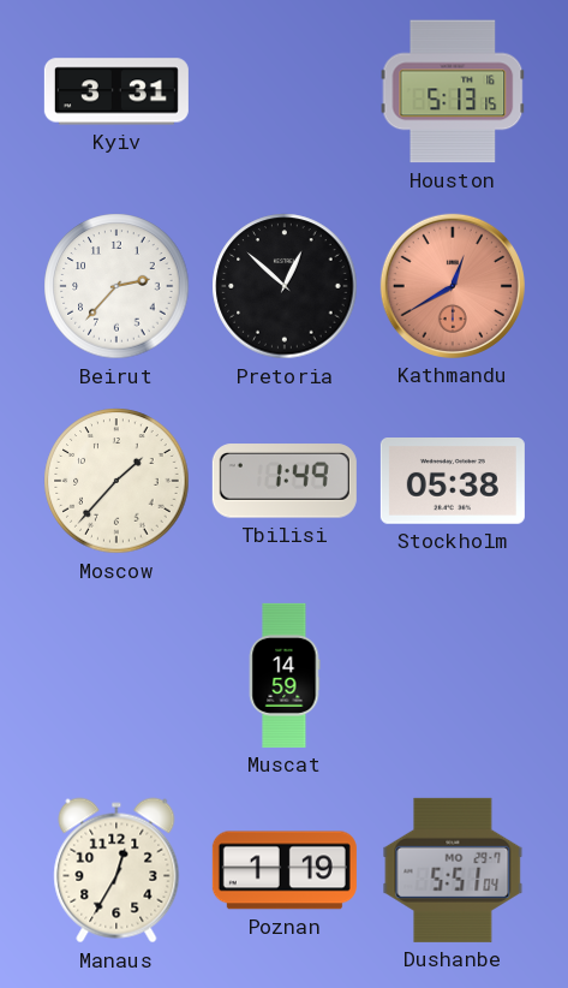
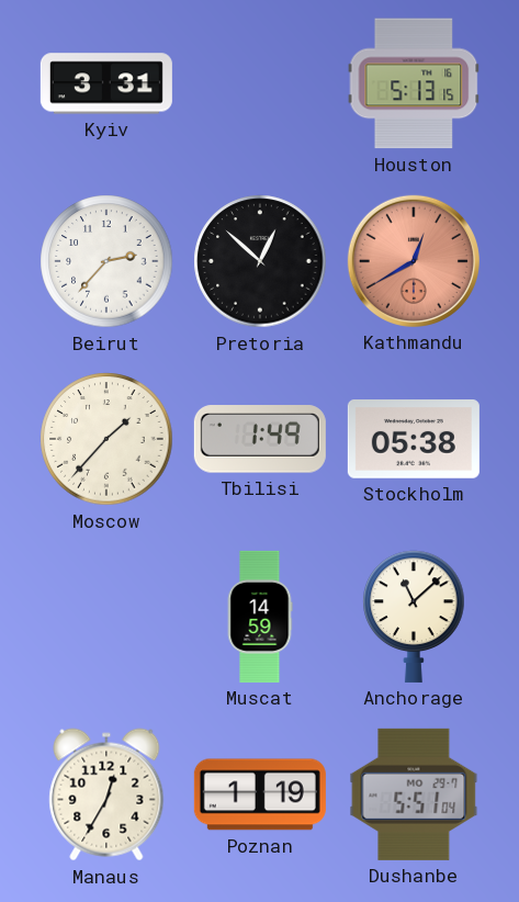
Anchorage: none -> 11:08 (414, 617)
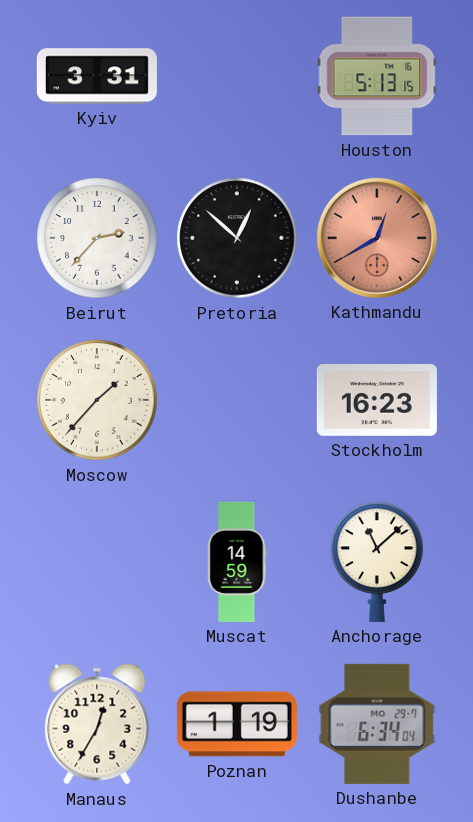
Tbilisi: 1:49 -> none (260, 439)
Stockholm: 05:38 -> 16:23 (377, 401)
Dushanbe: 5:51 -> 6:34 (377, 724)
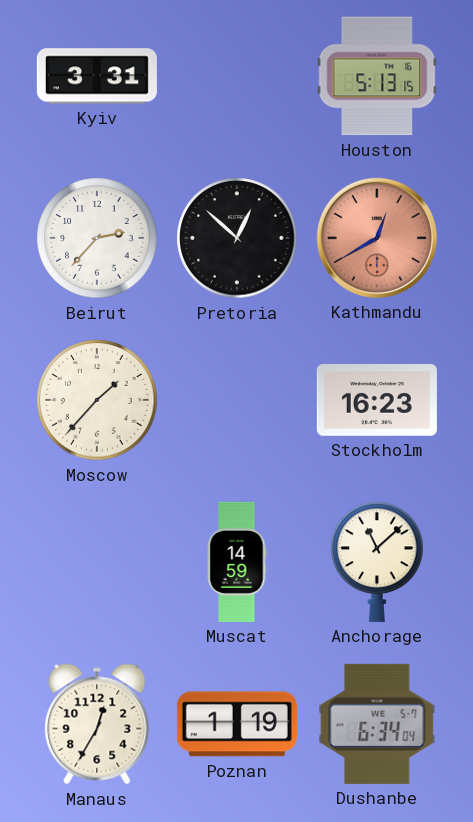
Dushanbe date: MO 29-7 -> WE 5-7 (377, 724)
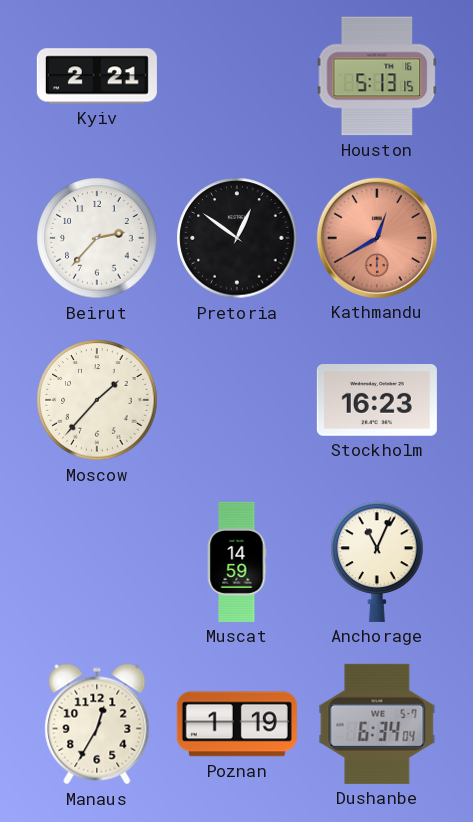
Kyiv: 3:31 -> 2:21 (97, 76)
Pretoria: 12:52 -> 12:51 (237, 238)
Anchorage: 11:08 -> 11:04 (377, 562)
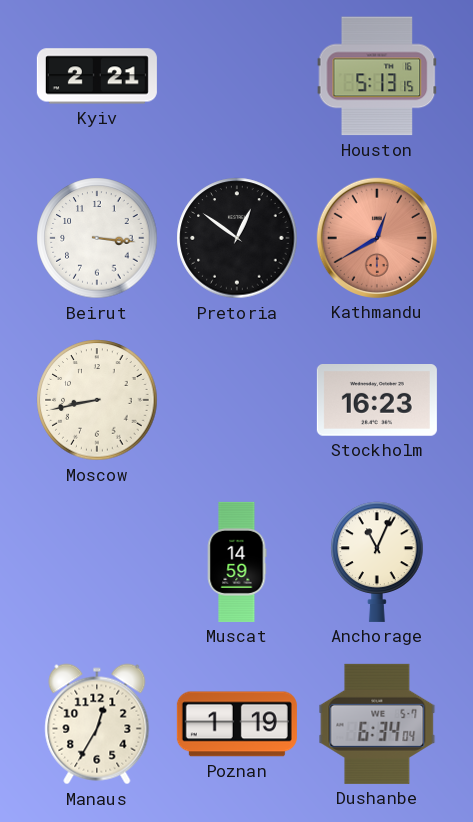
Beirut: 2:37 -> 3:16 (97, 238)
Moscow: 1:37 -> 8:43 (97, 400)
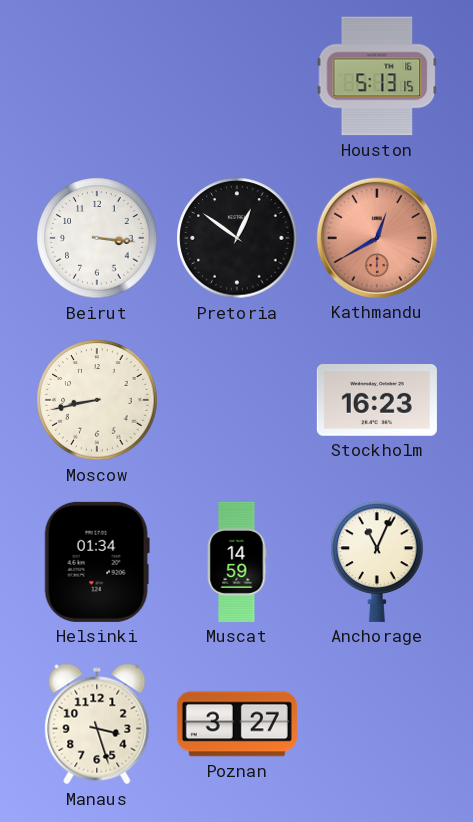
Kyiv: 2:21 -> none (97, 76)
Helsinki: none -> 01:34 (97, 562)
Manaus: 12:35 -> 3:27 (97, 724)
Poznan: 1:19 -> 3:27 (237, 724)
Dushanbe: 6:34 -> none (377, 724)
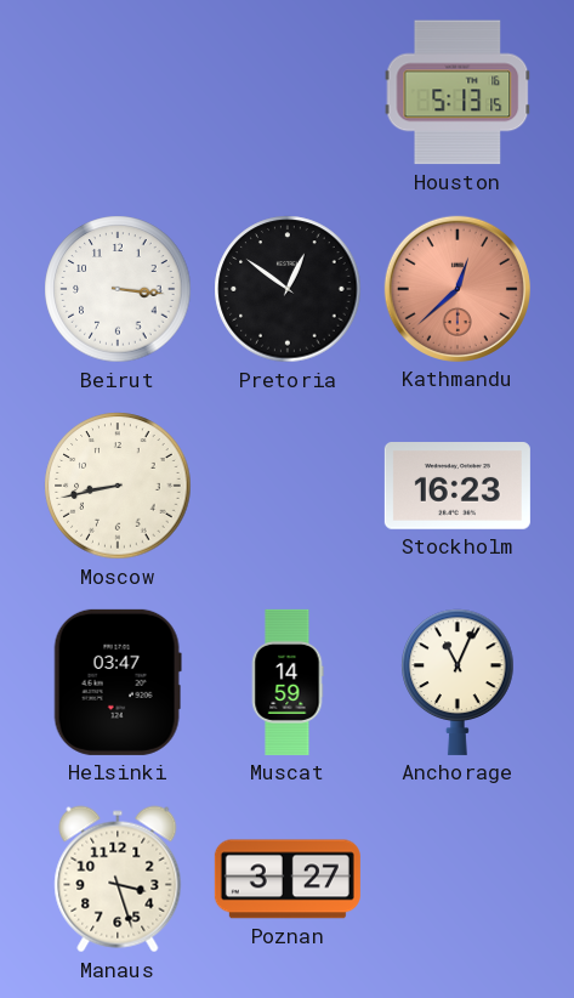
Kathmandu: 12:40 -> 12:38 (458, 289)
Helsinki: 01:34 -> 03:47 (118, 682)
